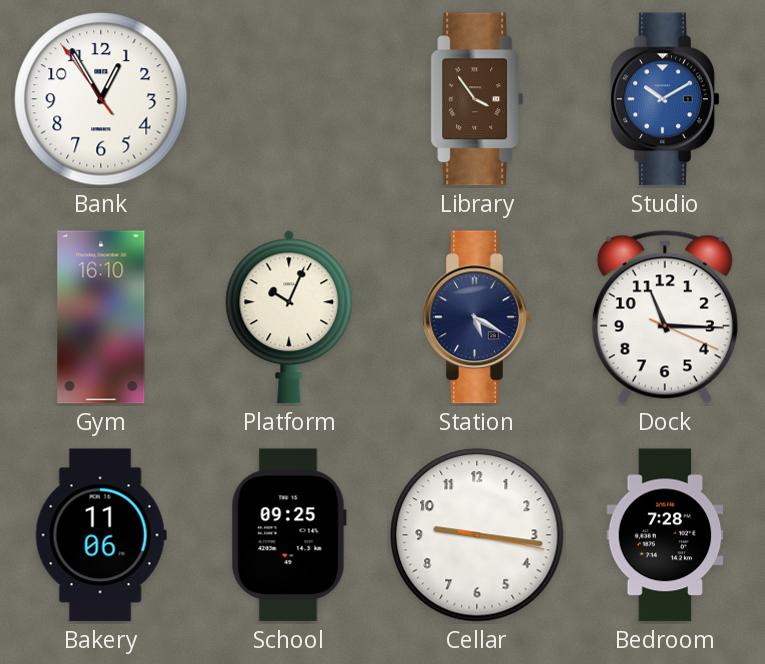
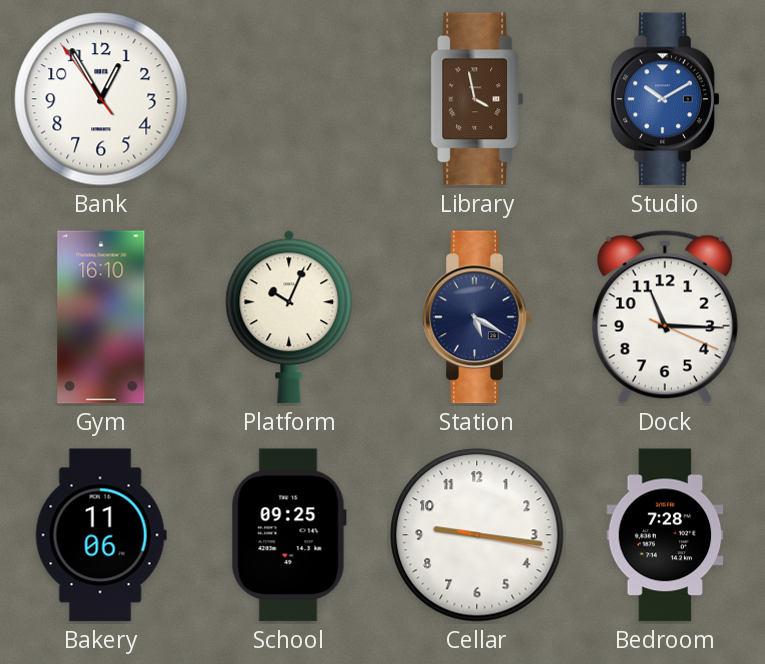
Library: 3:54 -> 3:58 (477, 99)
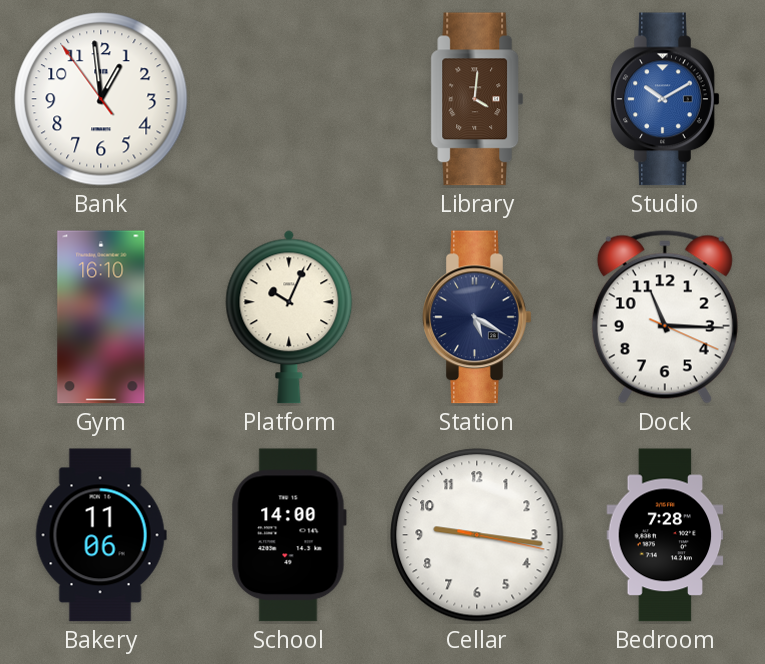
Bank: 12:54 -> 12:58 (101, 99)
Library: 3:58 -> 4:01 (477, 99)
School: 09:25 -> 14:00 (289, 535)
